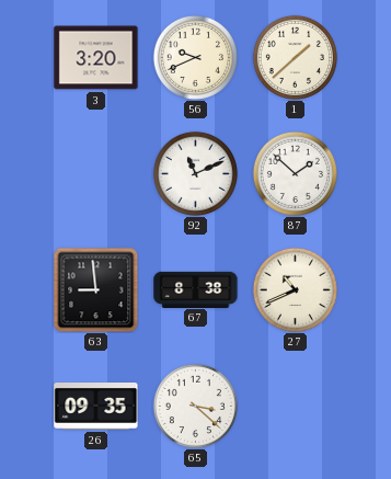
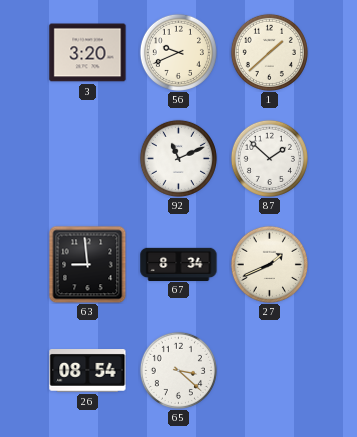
67: 8:38 -> 8:34 (179, 264)
27: 10:41 -> 1:41 (269, 264)
26: 09:35 -> 08:54 (88, 371)
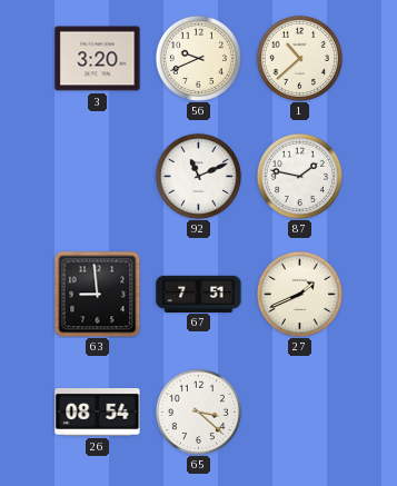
1: 1:38 -> 10:38 (299, 58)
87: 1:52 -> 1:47 (299, 176)
67: 8:34 -> 7:51 (199, 294)
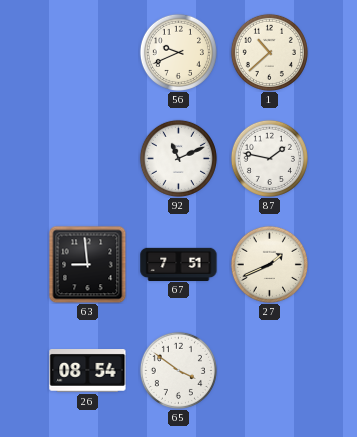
3: 3:20 -> none (98, 59)
65: 3:22 -> 3:51 (178, 370)
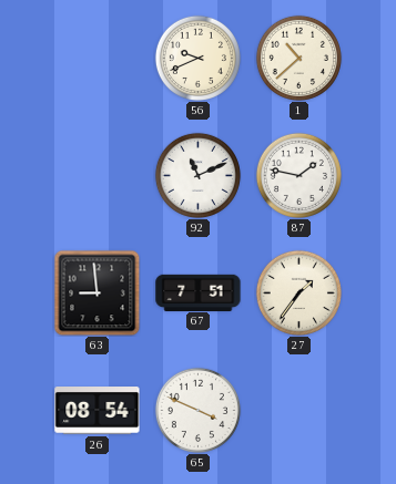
27: 1:41 -> 1:36 (298, 292)
65: 3:51 -> 3:49 (197, 410)
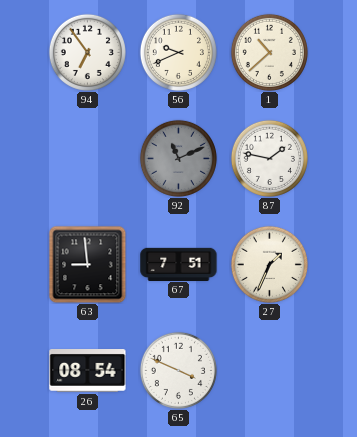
94: none -> 6:54 (87, 52)
92 dial: white -> grey (178, 158)
27: 1:36 -> 1:34 (269, 264)
